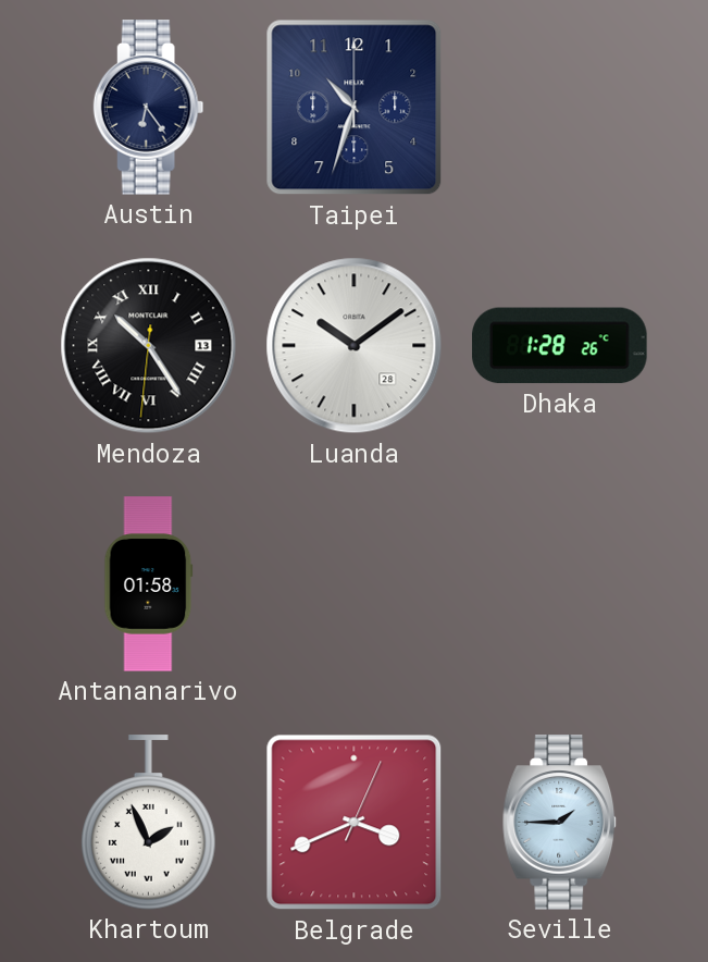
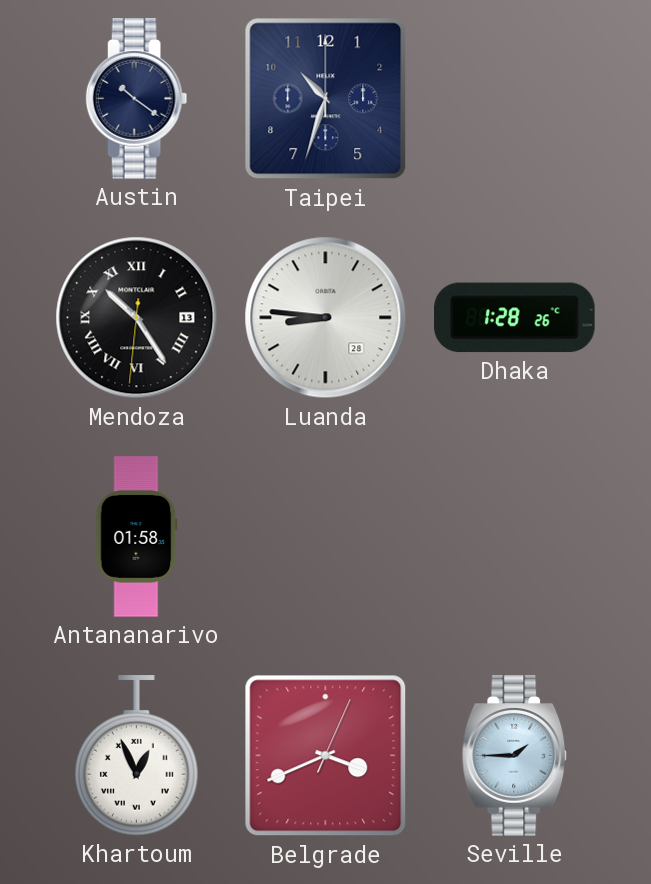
Austin: 6:24 -> 10:21 (137, 99)
Luanda: 10:09 -> 8:46 (326, 318)
Khartoum: 1:56 -> 12:56 (137, 756)
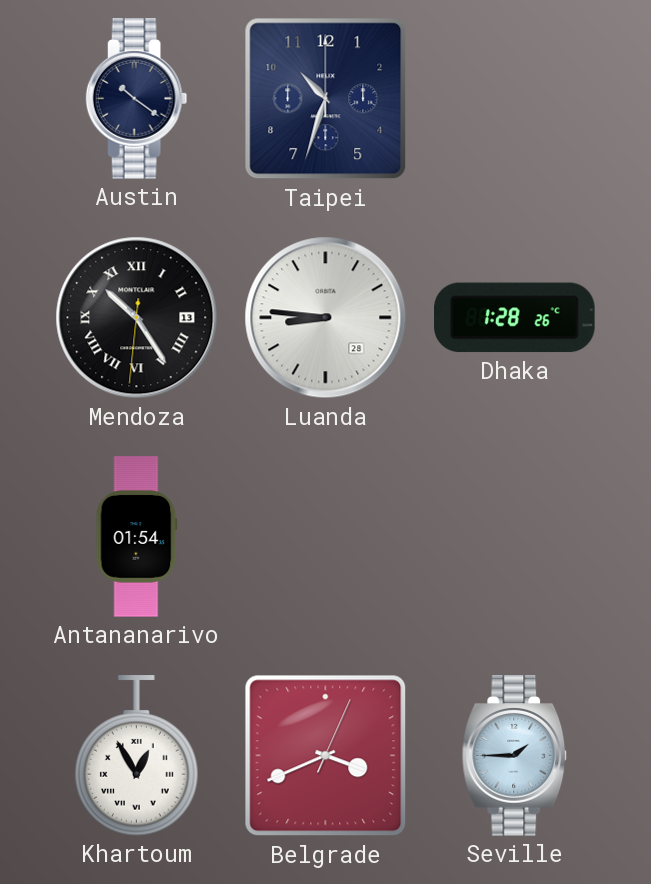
Antananarivo: 01:58 -> 01:54 (137, 537)
Khartoum: 12:56 -> 12:55 (137, 756)
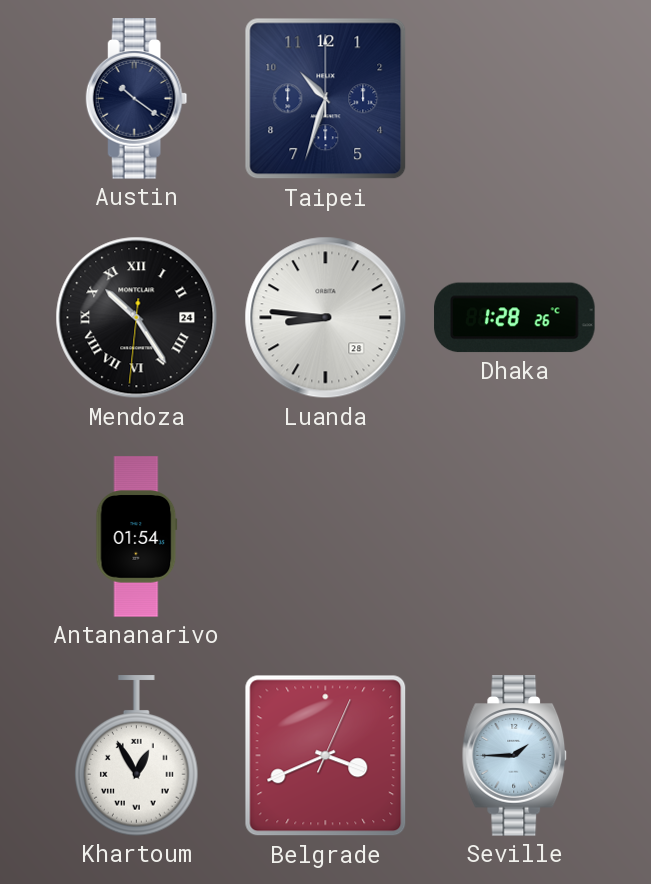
Mendoza date: 13 -> 24 (137, 318)
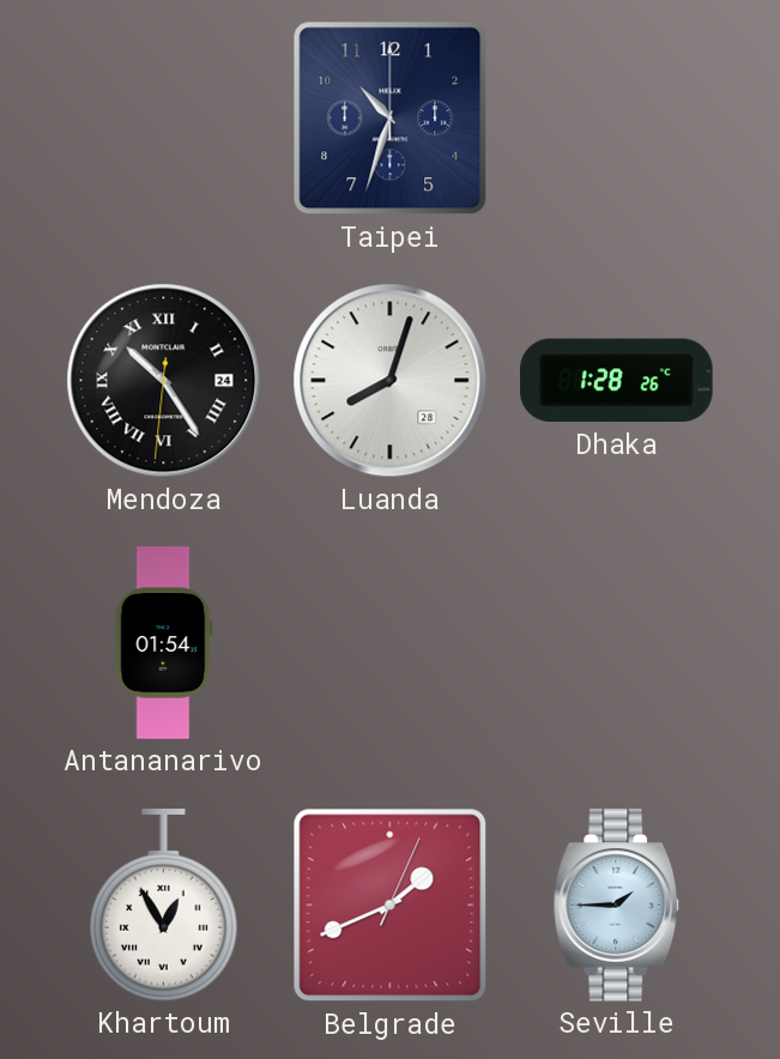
Austin: 10:21 -> none (137, 99)
Luanda: 8:46 -> 8:03 (391, 381)
Belgrade: 3:41 -> 1:41 (391, 906)
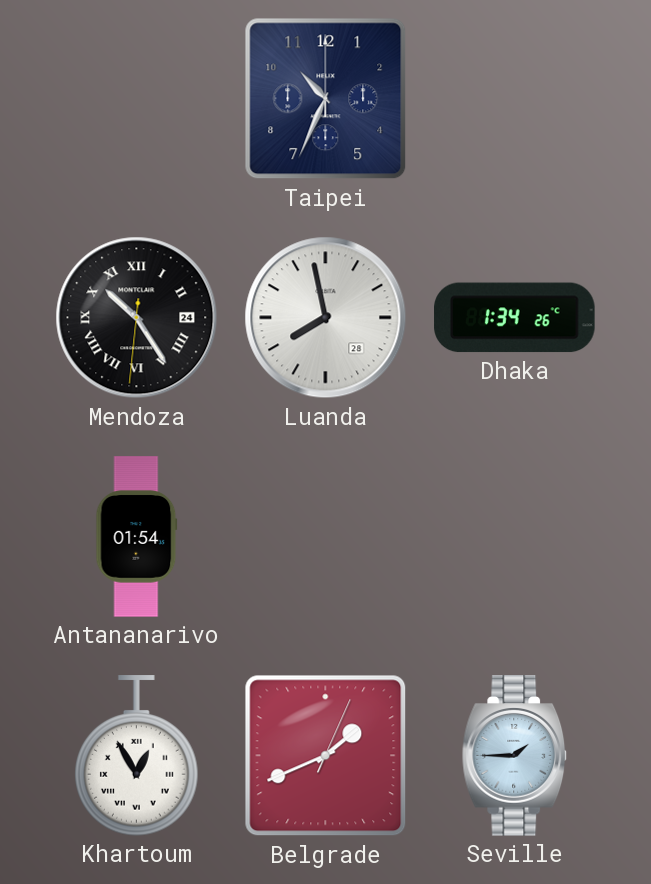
Taipei: 10:33 -> 10:34 (326, 99)
Luanda: 8:03 -> 7:58 (326, 318)
Dhaka: 1:28 -> 1:34 (515, 318)
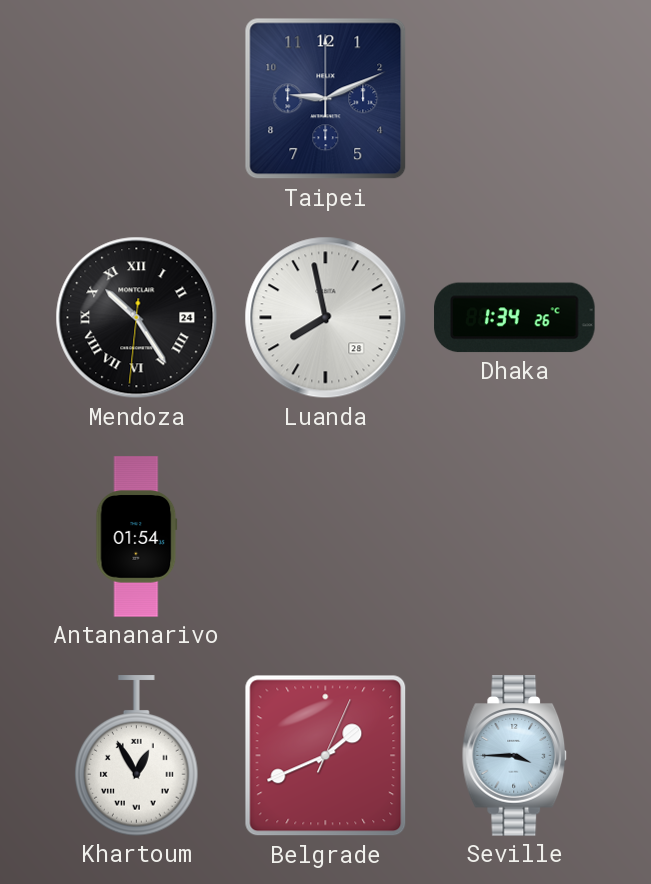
Taipei: 10:34 -> 9:11 (326, 99)
Seville: 1:45 -> 3:45 (515, 756)
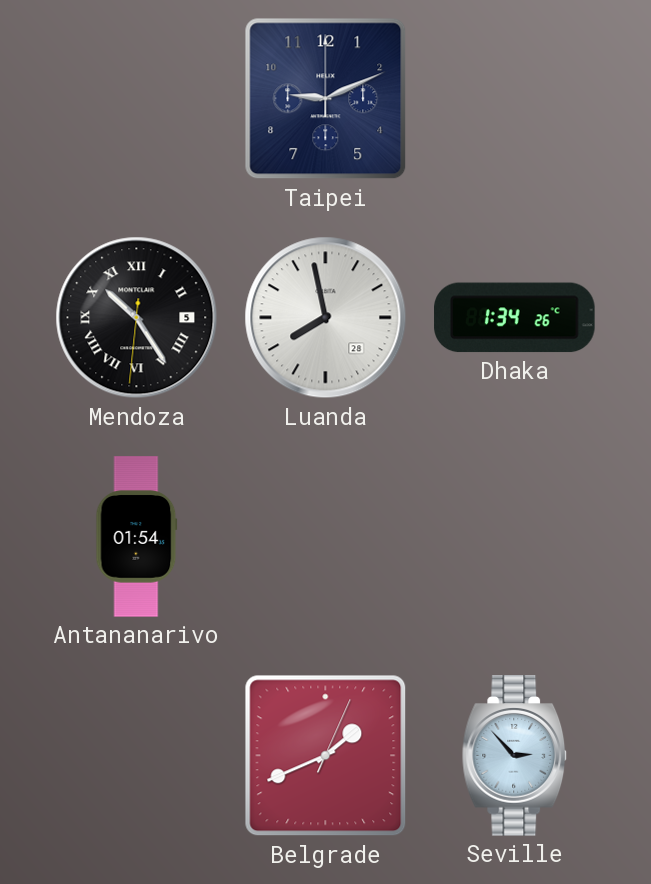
Mendoza date: 24 -> 5 (137, 318)
Khartoum: 12:55 -> none (137, 756)
Seville: 3:45 -> 2:53 (515, 756)
